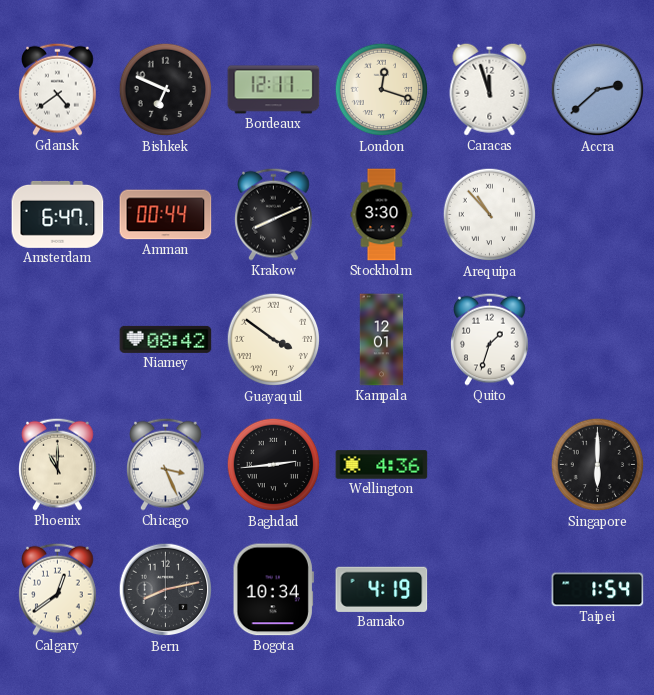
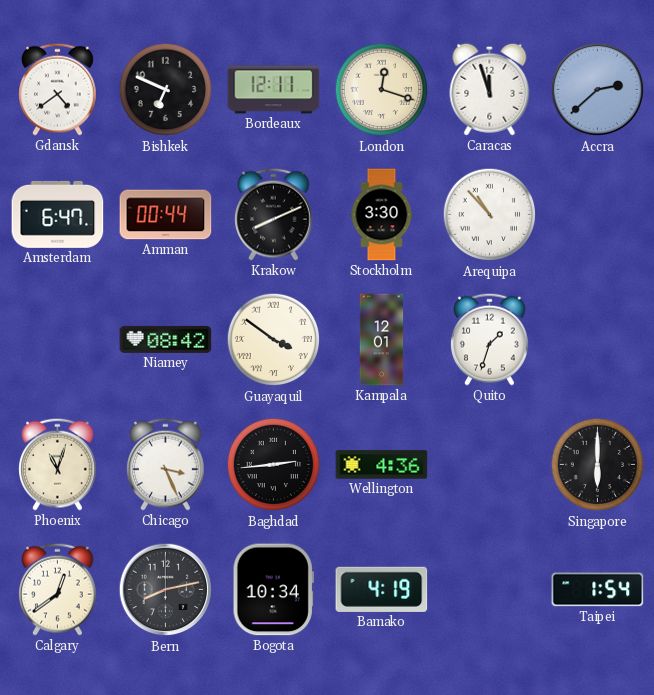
Phoenix: 11:00 -> 11:03 (58, 464)
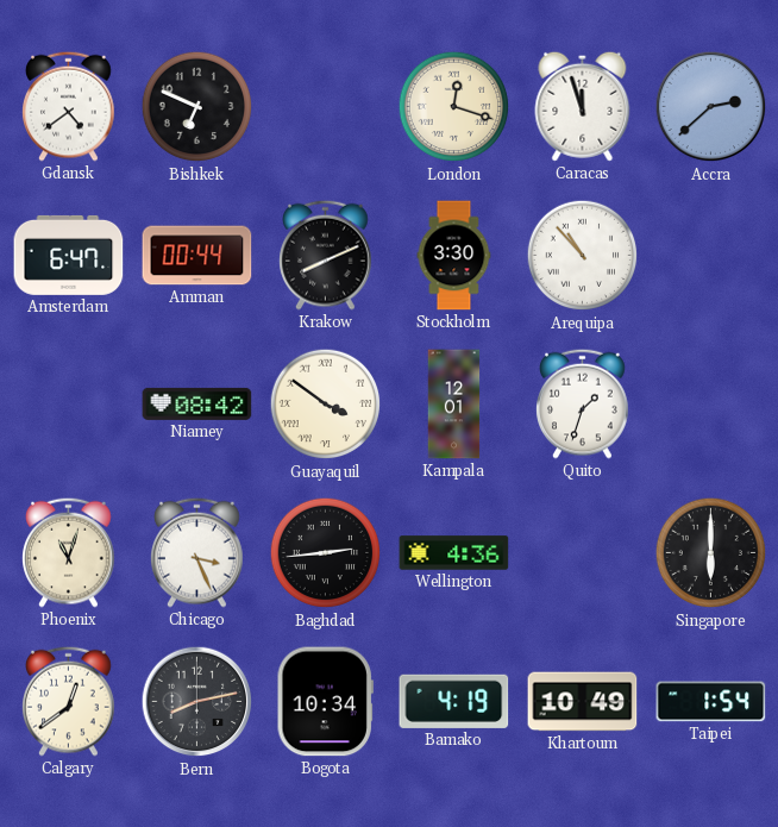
Bordeaux: 12:11 -> none (274, 90)
Khartoum: none -> 10:49 (583, 702)
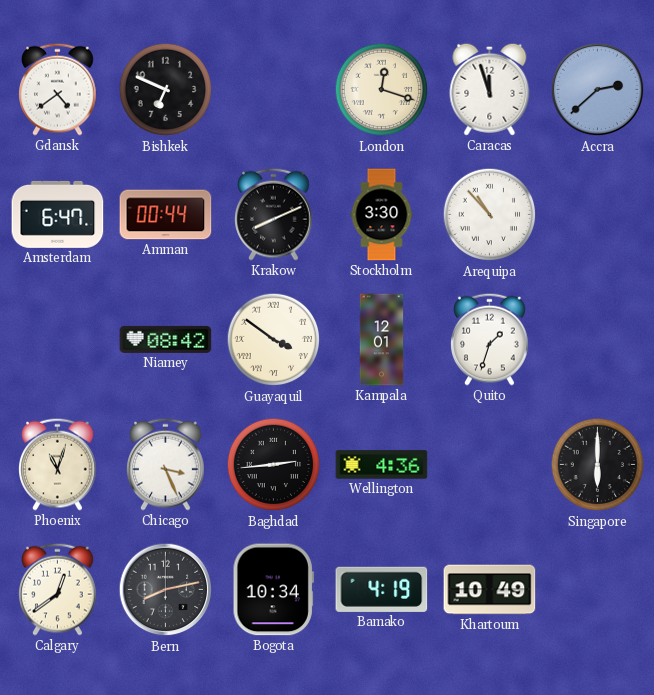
Taipei: 1:54 -> none (711, 702)
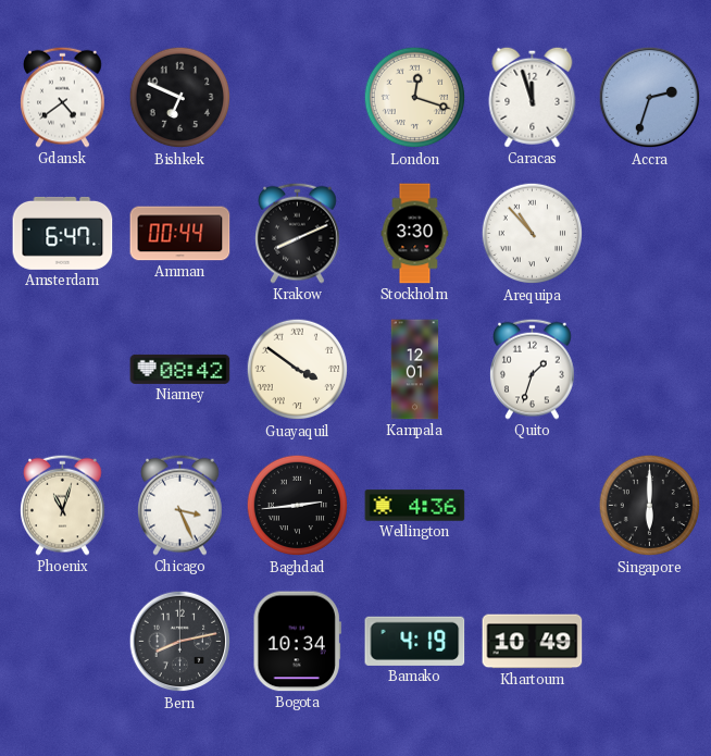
Accra: 2:38 -> 2:33 (650, 98)
Calgary: 12:39 -> none (58, 589)
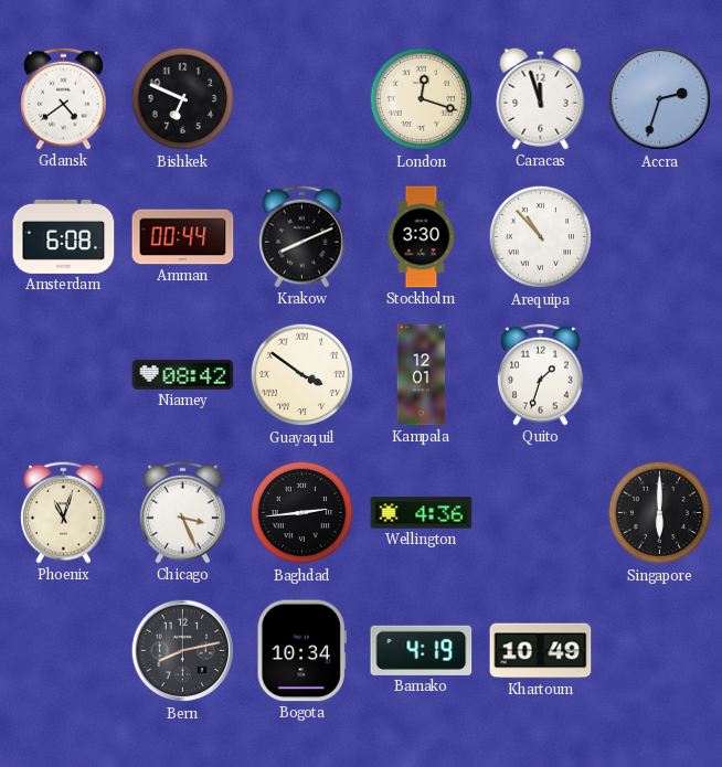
Amsterdam: 6:47 -> 6:08 (64, 236)
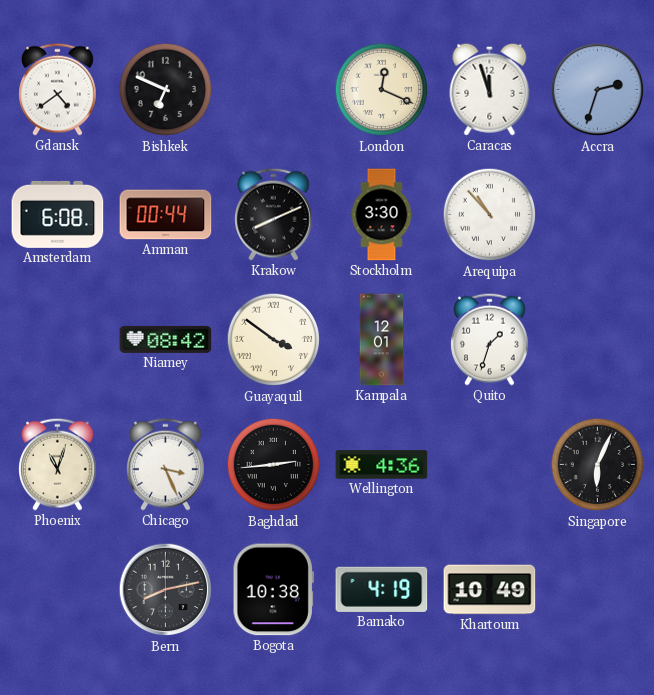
London: 12:18 -> 12:19 (382, 90)
Singapore: 6:00 -> 6:04 (598, 465)
Bogota: 10:34 -> 10:38 (273, 590)
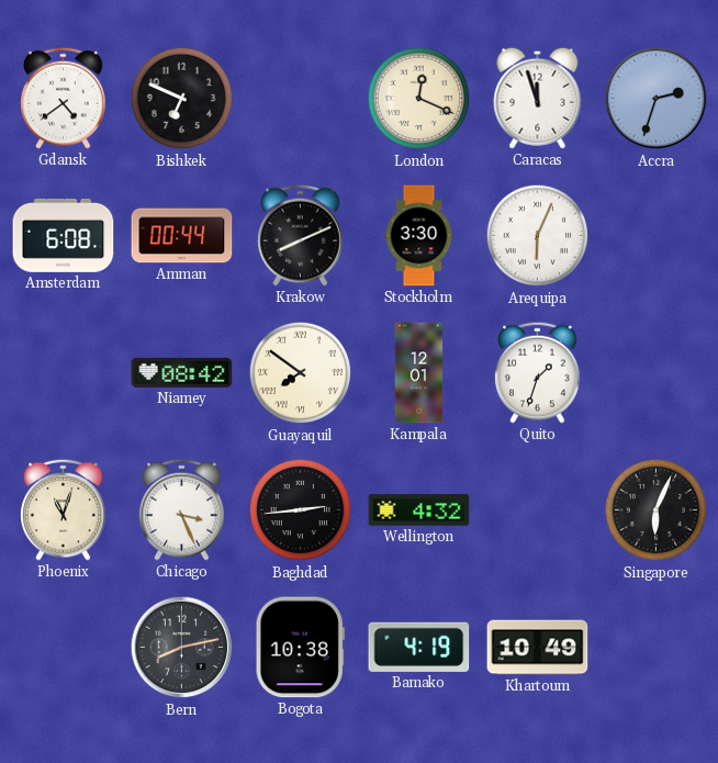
Arequipa: 10:53 -> 6:04 (538, 236)
Guayaquil: 3:51 -> 7:51 (301, 373)
Wellington: 4:36 -> 4:32 (419, 510)
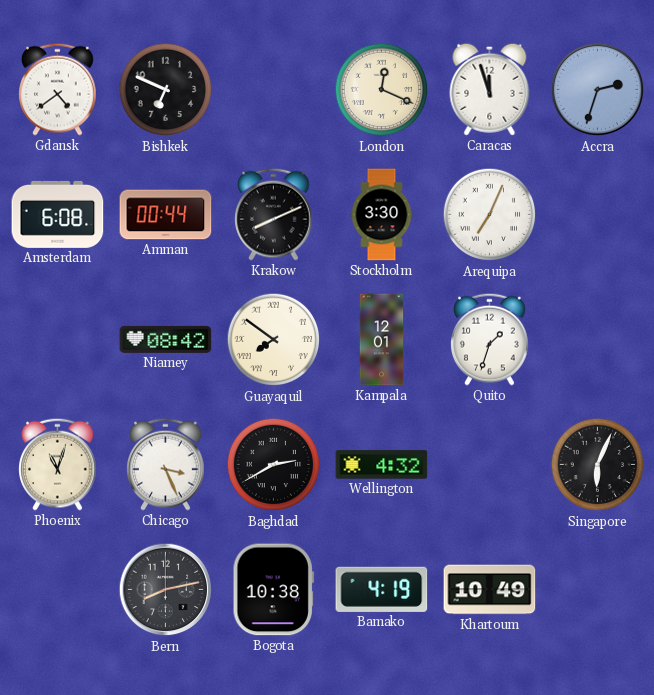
Arequipa: 6:04 -> 7:04 (490, 215)
Baghdad: 2:44 -> 2:40 (274, 465)
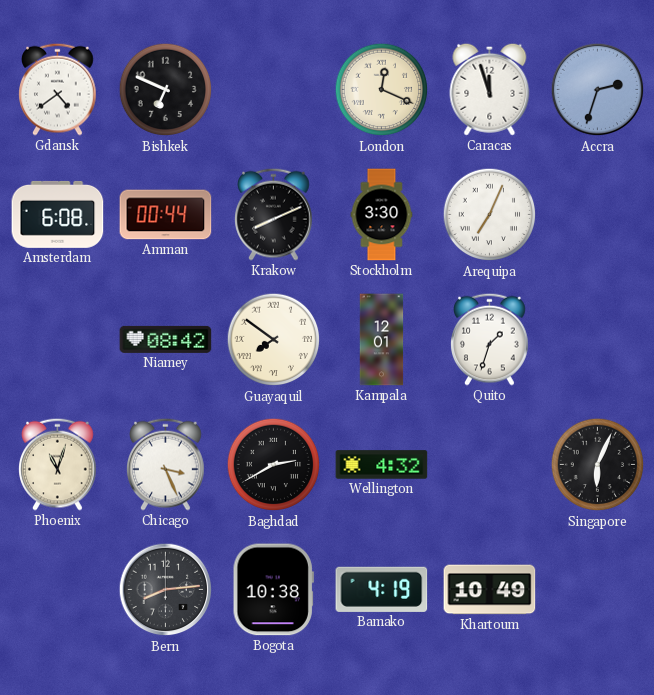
Bern: 8:13 -> 8:14 (166, 590)
